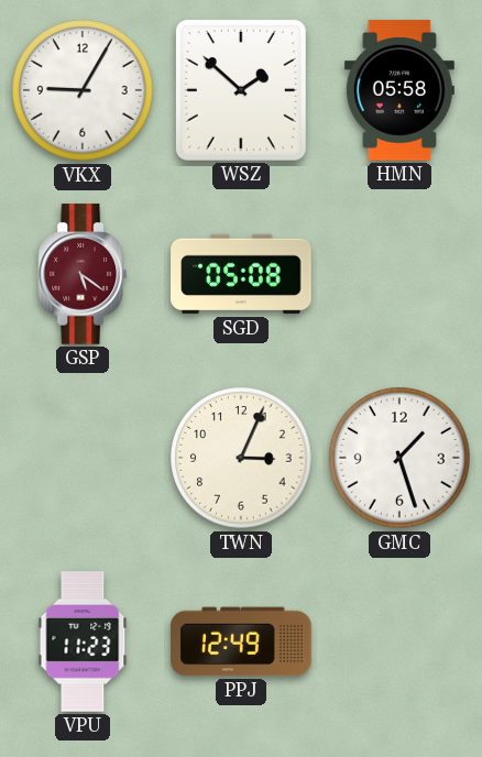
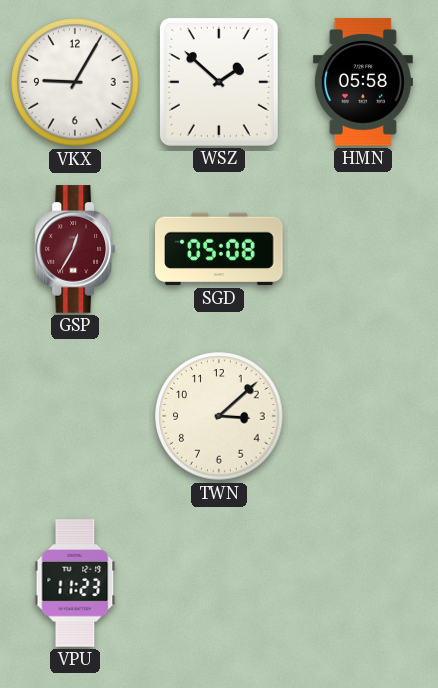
GSP: 5:21 -> 12:35 (74, 249)
TWN: 3:04 -> 3:08 (219, 416)
GMC: 1:27 -> none (399, 458)
PPJ: 12:49 -> none (241, 641)
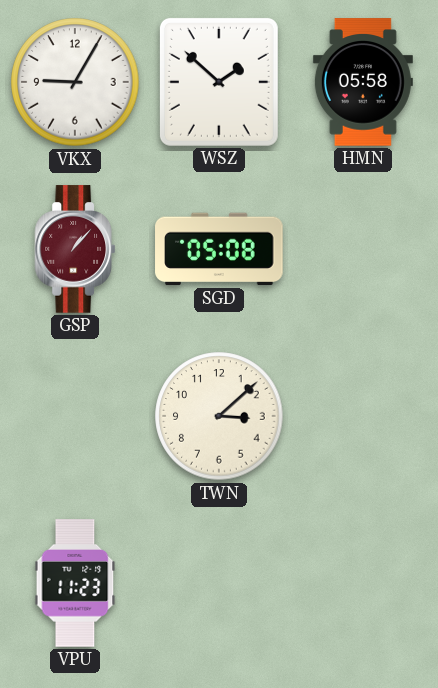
GSP: 12:35 -> 1:07 (74, 249)
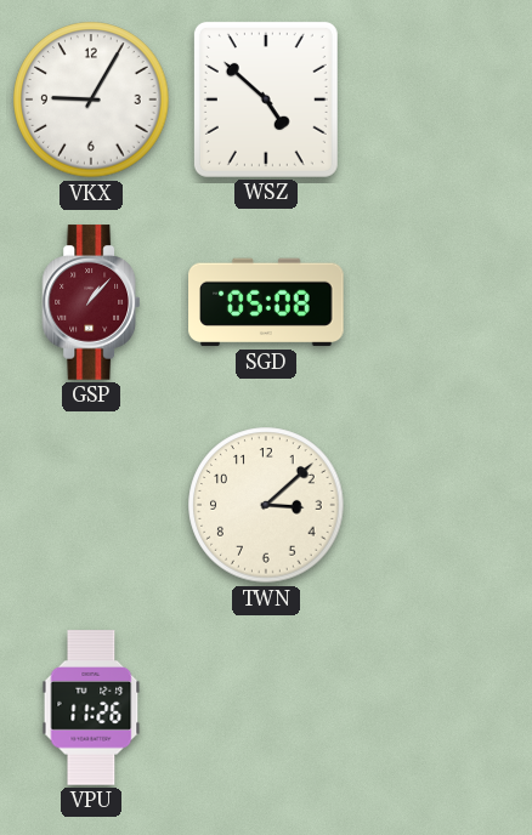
WSZ: 1:52 -> 4:52 (266, 100)
HMN: 05:58 -> none (363, 82)
VPU: 11:23 -> 11:26 (91, 708)
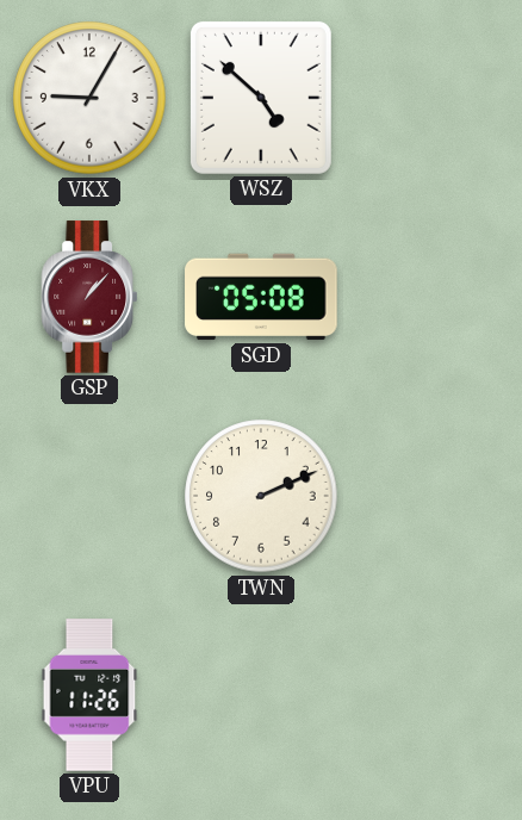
TWN: 3:08 -> 2:11 (261, 496)
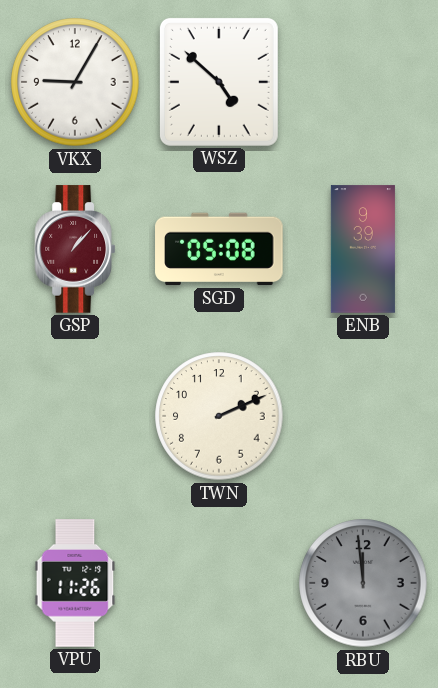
ENB: none -> 9:39 (363, 249)
RBU: none -> 11:59 (363, 583)
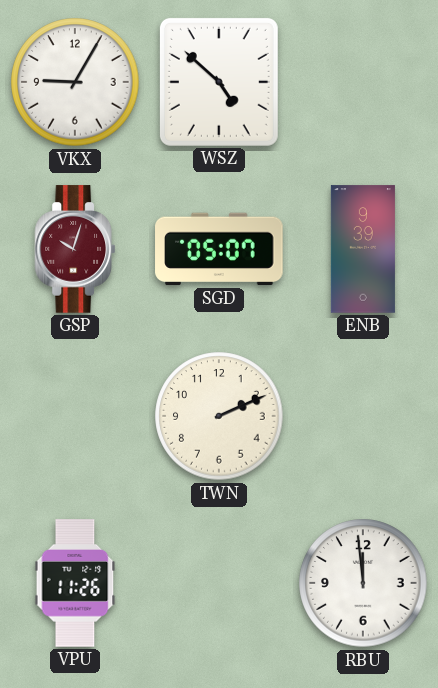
GSP: 1:07 -> 10:03 (74, 249)
SGD: 05:08 -> 05:07 (219, 249)
RBU dial: grey -> white (363, 583)
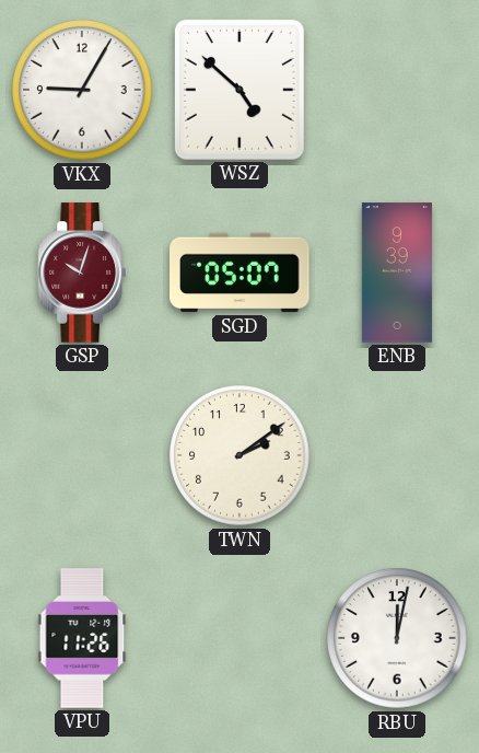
TWN: 2:11 -> 2:09 (240, 455)
RBU: 11:59 -> 12:02 (397, 638)
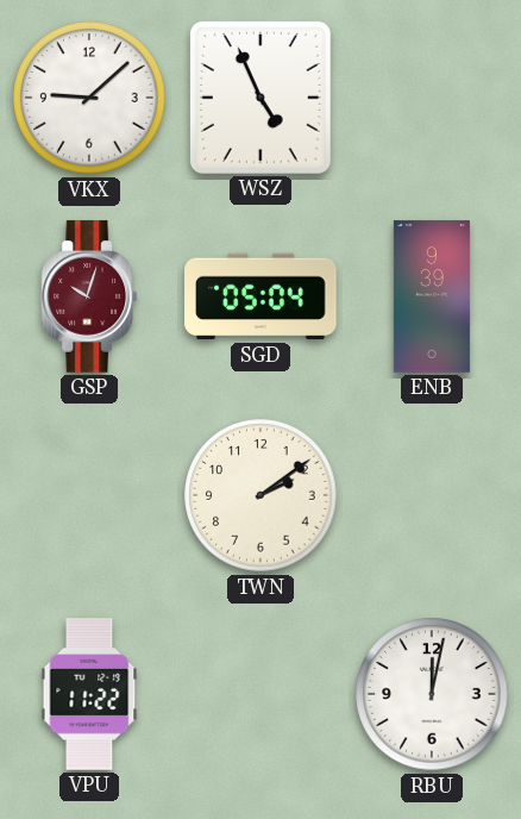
VKX: 9:05 -> 9:08 (89, 98)
WSZ: 4:52 -> 4:56 (260, 98)
SGD: 05:07 -> 05:04 (260, 296)
VPU: 11:26 -> 11:22 (89, 694)
